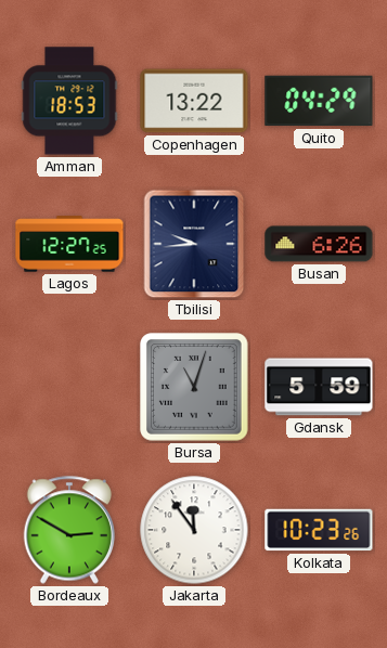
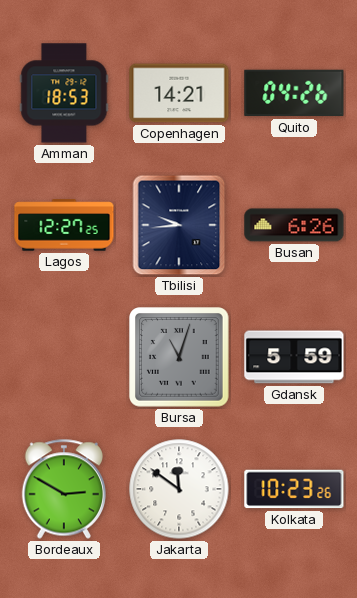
Copenhagen: 13:22 -> 14:21 (179, 93)
Quito: 04:29 -> 04:26 (294, 93)
Jakarta: 11:54 -> 11:51 (179, 489)
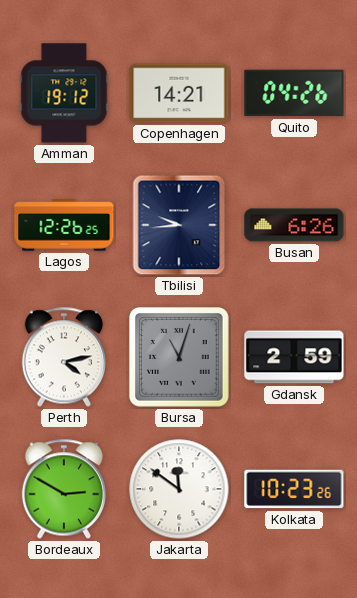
Amman: 18:53 -> 19:12 (64, 93)
Lagos: 12:27 -> 12:26 (64, 225)
Perth: none -> 4:13 (63, 357)
Gdansk: 5:59 -> 2:59 (294, 357)
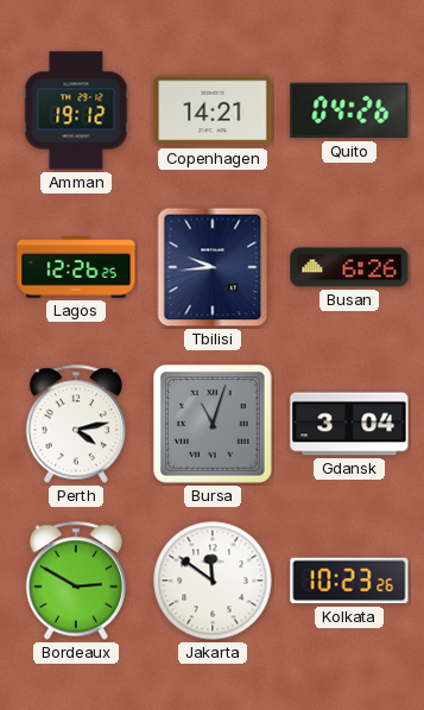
Gdansk: 2:59 -> 3:04 (349, 424)
